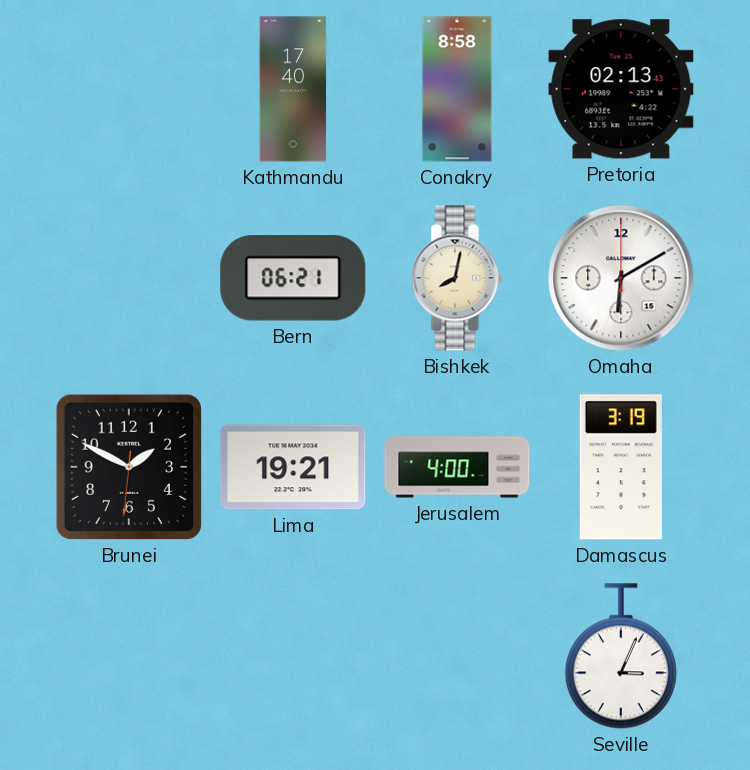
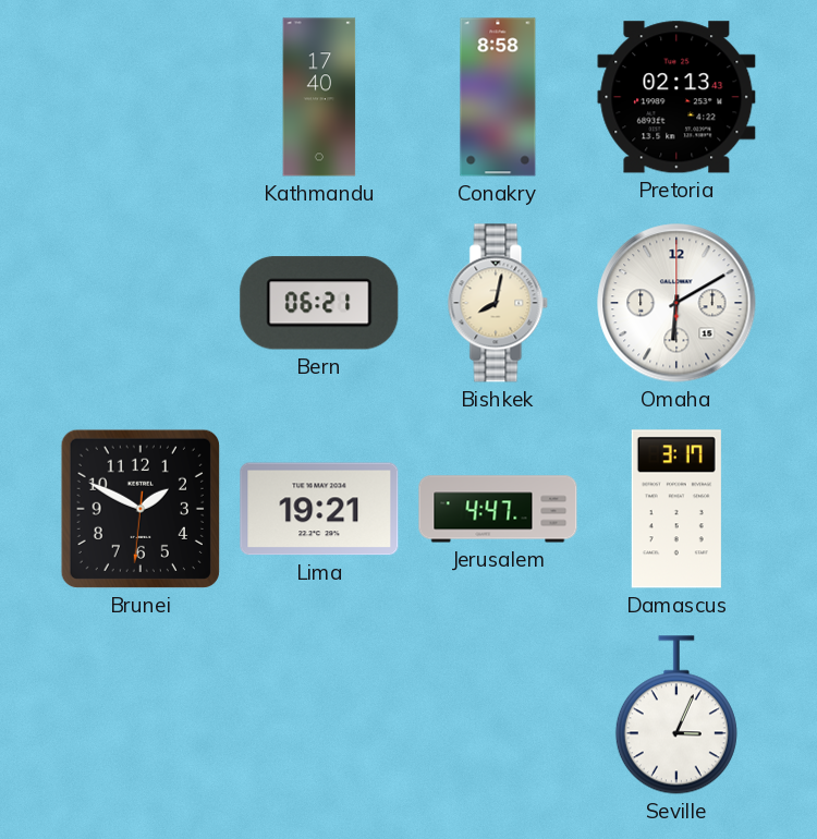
Jerusalem: 4:00 -> 4:47 (498, 509)
Damascus: 3:19 -> 3:17 (676, 509)
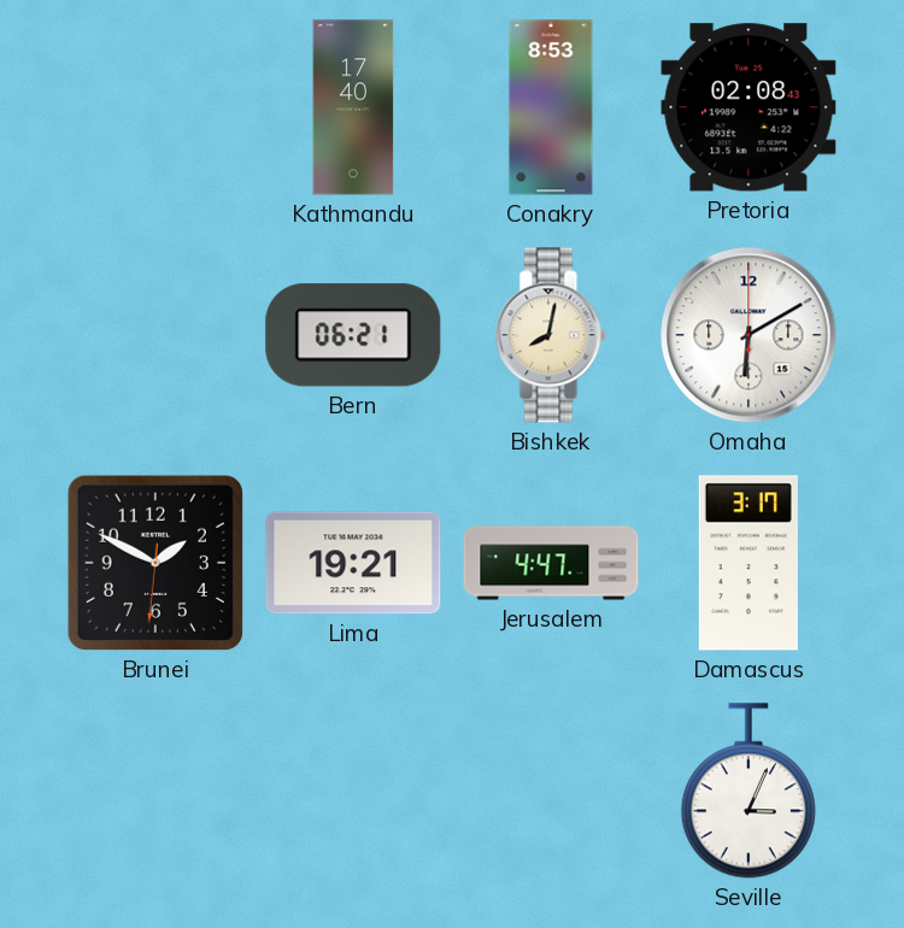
Conakry: 8:58 -> 8:53 (551, 107)
Pretoria: 02:13 -> 02:08 (749, 107)
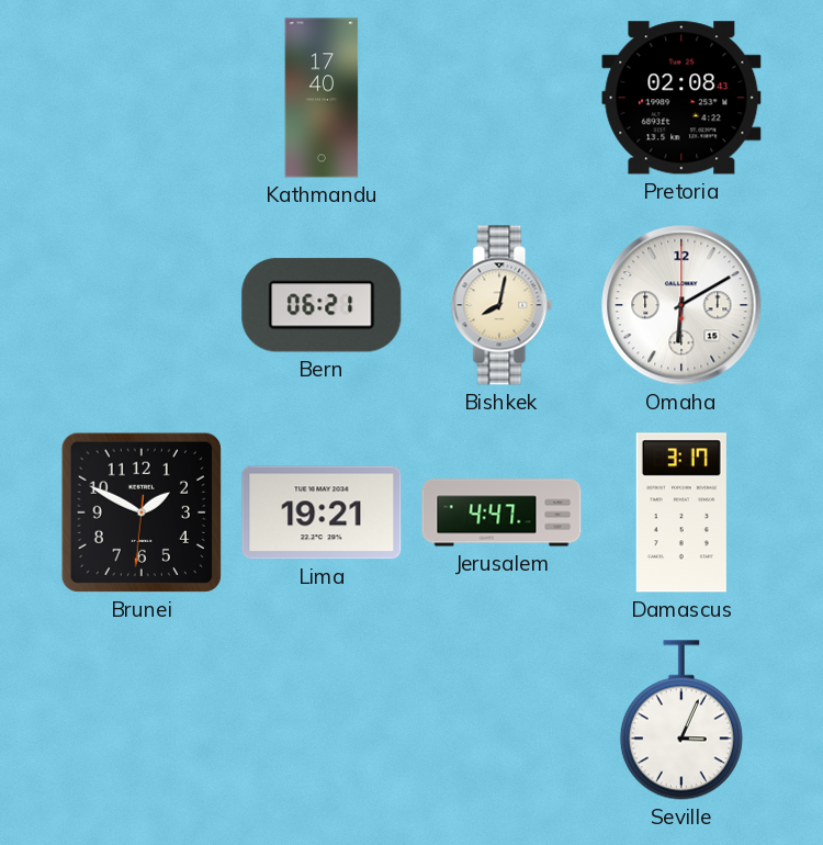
Conakry: 8:53 -> none (551, 107)
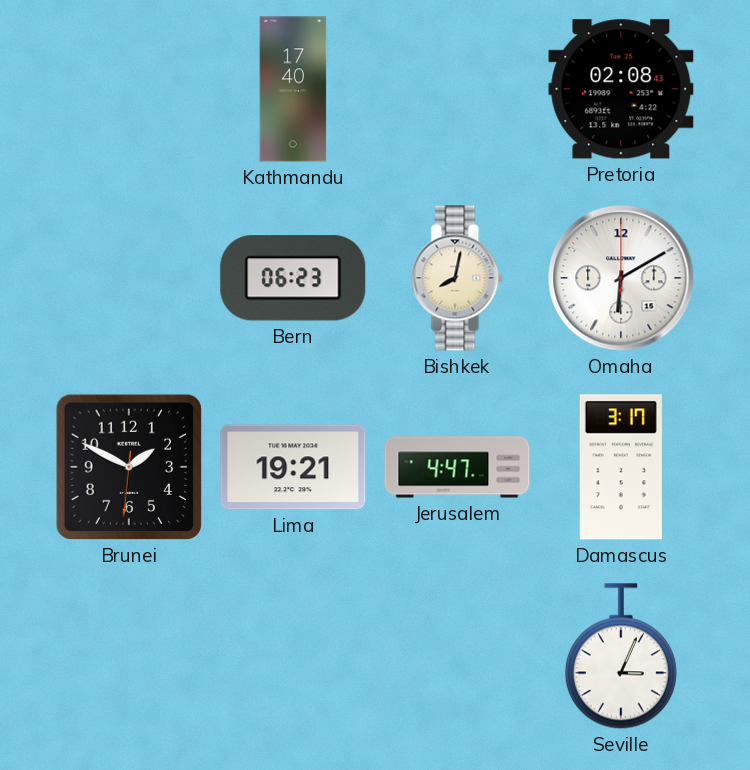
Bern: 06:21 -> 06:23 (293, 278)
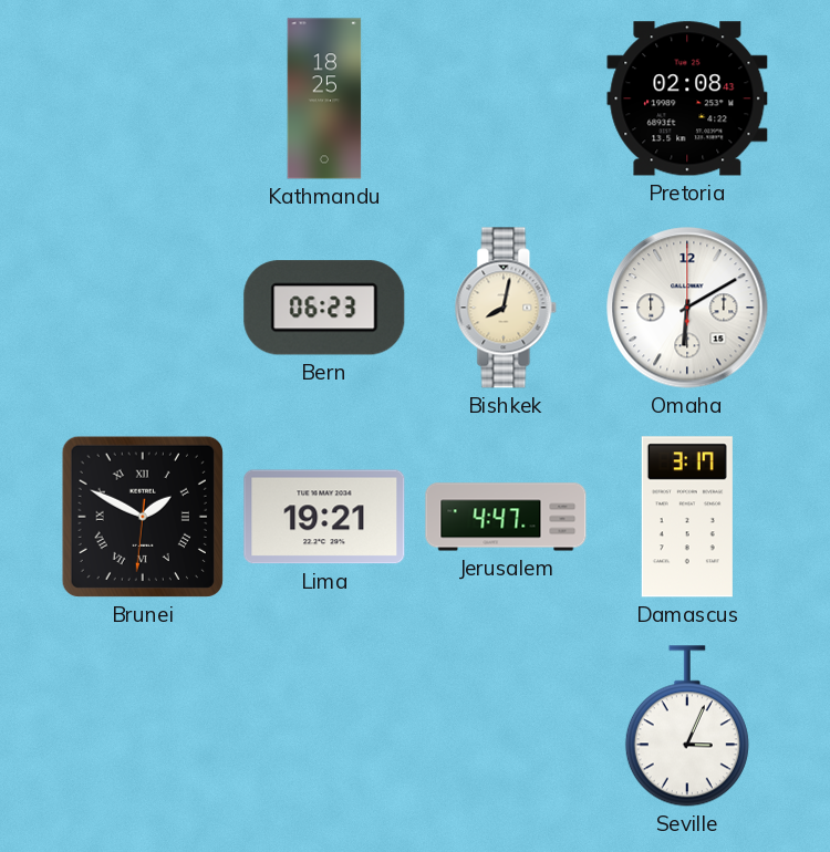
Kathmandu: 17:40 -> 18:25 (324, 98)
Brunei numerals: Arabic -> Roman (143, 517)
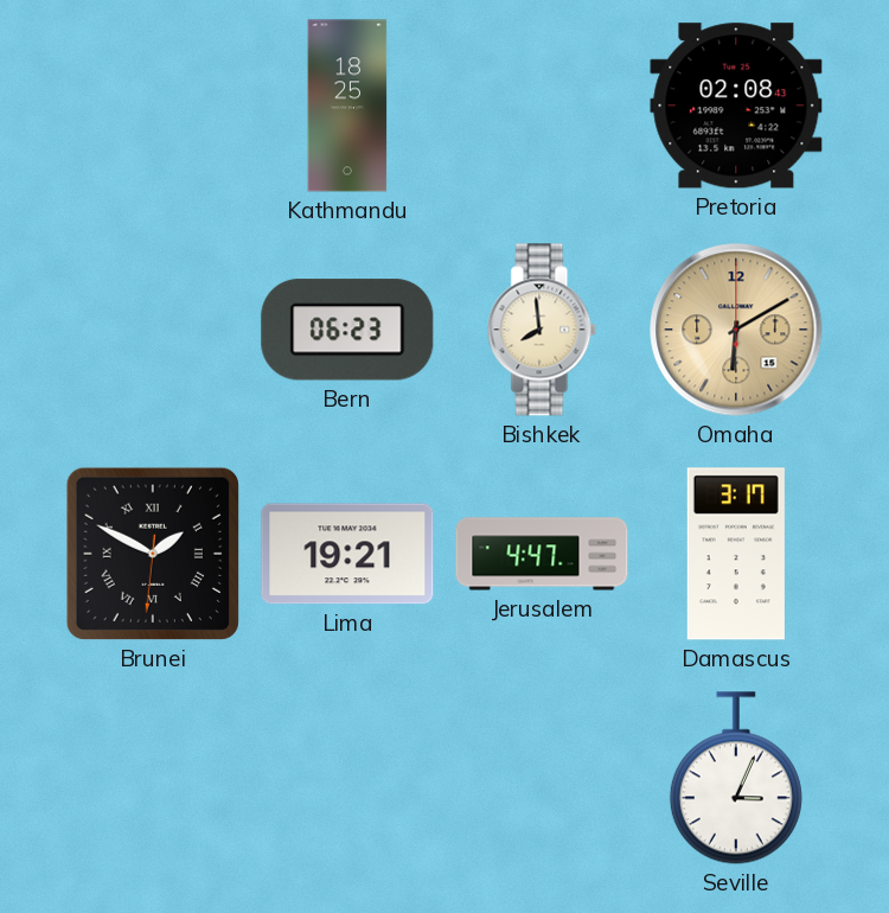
Bishkek: 8:02 -> 7:59 (542, 330)
Omaha dial: white -> champagne (736, 330)
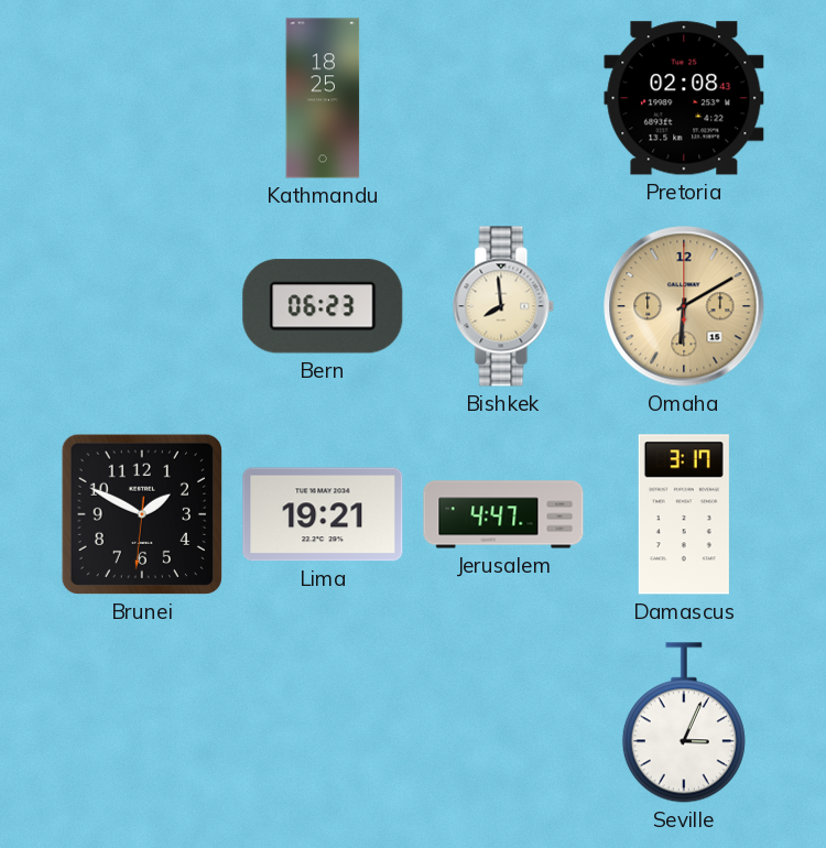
Brunei numerals: Roman -> Arabic (142, 514)
